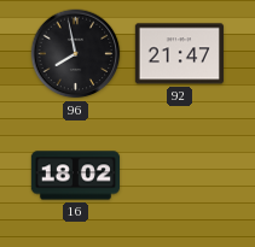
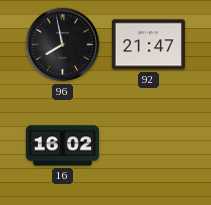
16: 18:02 -> 16:02 (62, 146)
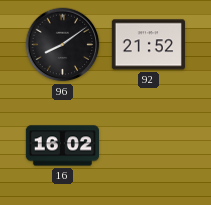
96: 7:58 -> 8:09 (63, 45)
92: 21:47 -> 21:52 (148, 45)
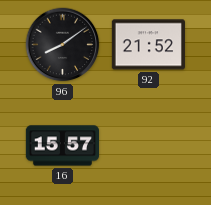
16: 16:02 -> 15:57 (62, 146)
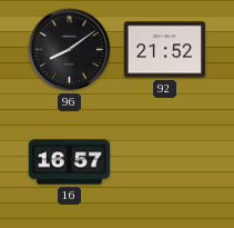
16: 15:57 -> 16:57 (69, 162)
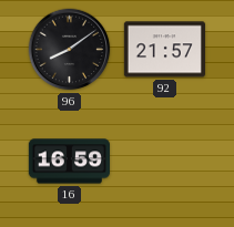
92: 21:52 -> 21:57 (164, 50)
16: 16:57 -> 16:59 (69, 162)
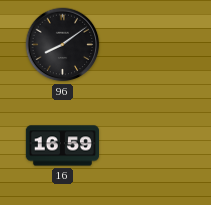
92: 21:57 -> none (164, 50)
